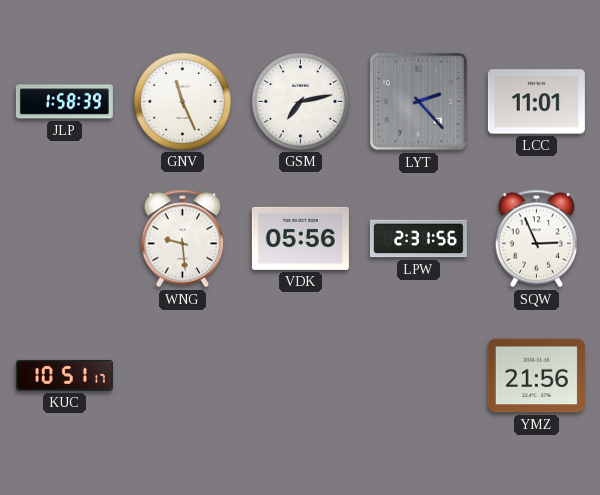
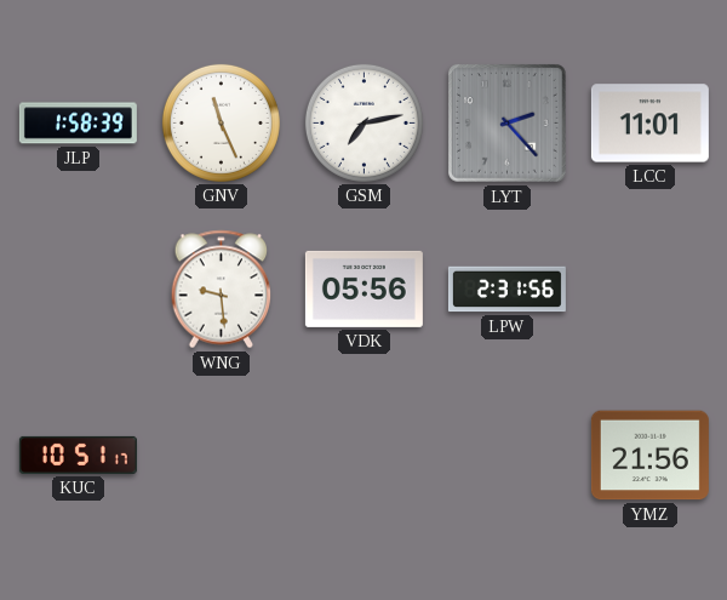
SQW: 2:56 -> none (537, 239)
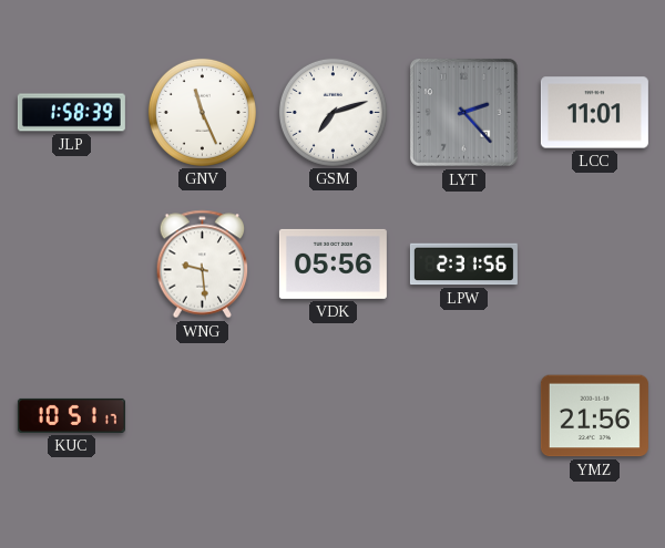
GSM: 7:13 -> 7:12 (332, 112)
